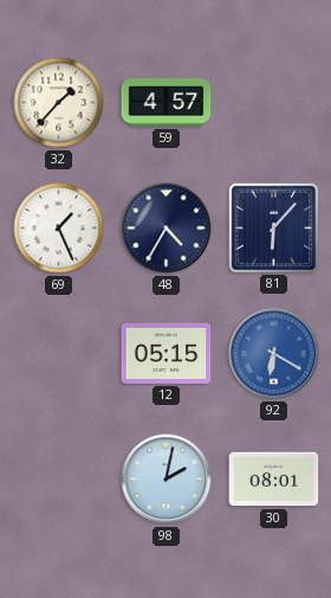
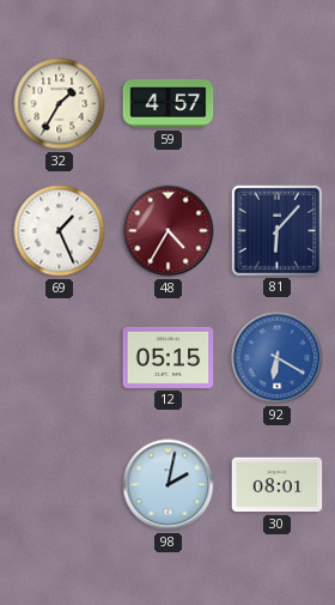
32: 1:37 -> 1:35 (60, 104)
48 dial: navy -> burgundy (169, 231)
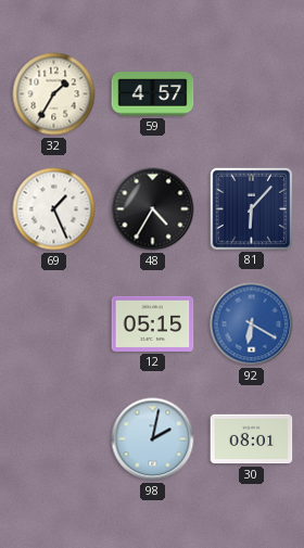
48 dial: burgundy -> black (153, 209)
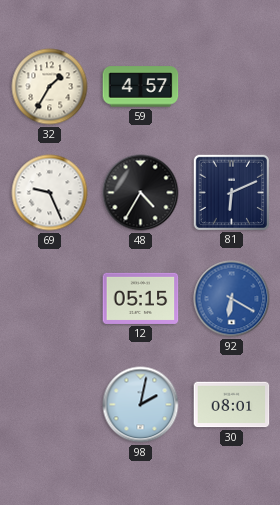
69: 1:26 -> 9:26 (50, 193)
81: 6:07 -> 6:11 (231, 192)
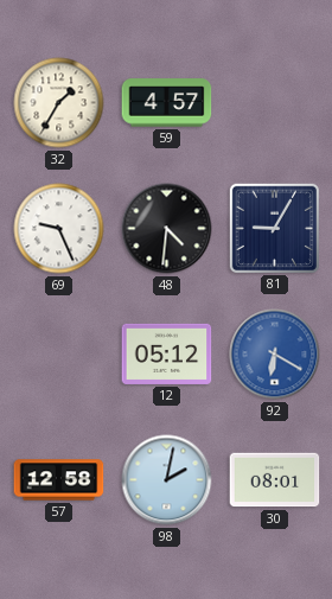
48: 4:35 -> 4:31 (167, 229)
81: 6:11 -> 9:05 (274, 228)
12: 05:15 -> 05:12 (167, 353)
57: none -> 12:58 (59, 480)
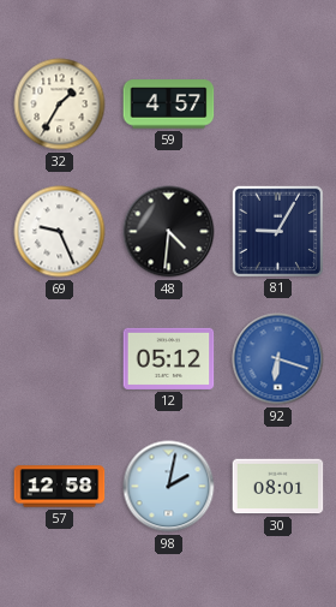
92: 6:20 -> 6:18 (278, 359)
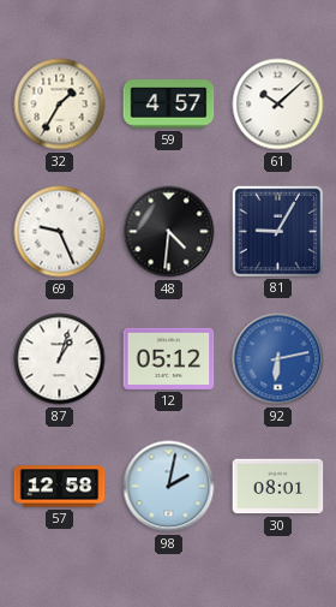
61: none -> 10:08 (278, 105)
87: none -> 1:03 (60, 359)
92: 6:18 -> 6:13 (278, 359)
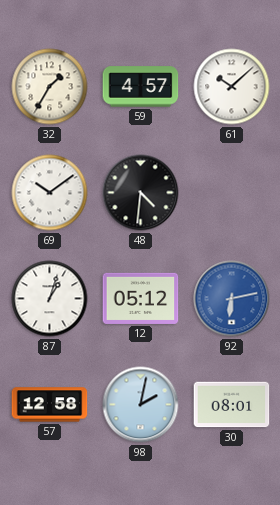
69: 9:26 -> 10:09 (50, 193)
81: 9:05 -> none (277, 231)
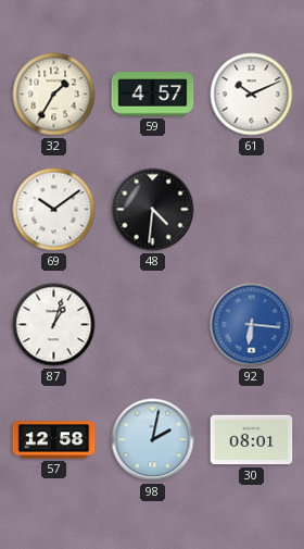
61: 10:08 -> 10:11 (252, 95)
12: 05:12 -> none (141, 298)
92: 6:13 -> 6:16 (252, 325)
